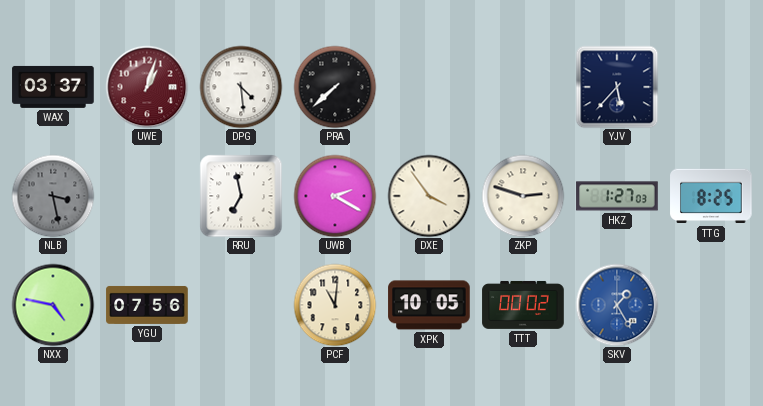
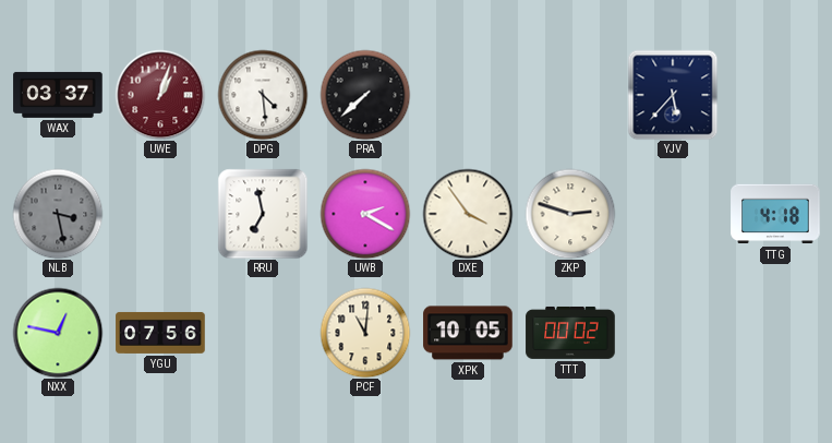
HKZ: 1:27 -> none (617, 196)
TTG: 8:25 -> 4:18 (775, 214)
NXX: 4:47 -> 12:47 (58, 333)
SKV: 1:25 -> none (617, 305)
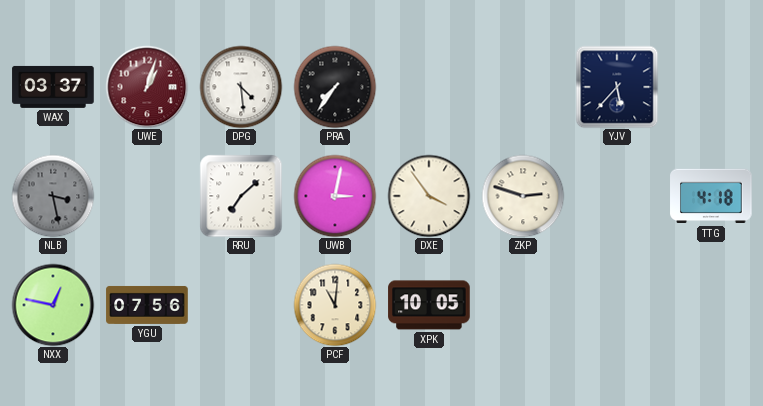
PRA: 7:38 -> 7:36 (335, 87)
RRU: 6:58 -> 7:08 (241, 196)
UWB: 2:20 -> 3:02 (335, 196)
TTT: 00:02 -> none (570, 333)
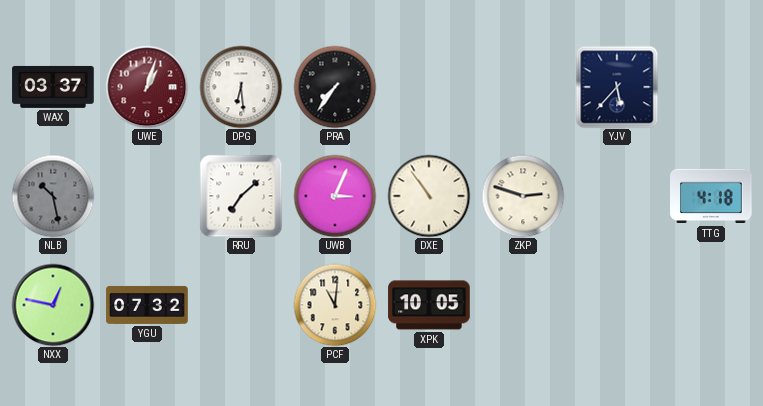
DPG: 4:29 -> 6:29 (241, 87)
NLB: 3:28 -> 10:28 (53, 196)
UWB: 3:02 -> 3:04 (335, 196)
DXE: 3:54 -> 10:54 (429, 196)
YGU: 07:56 -> 07:32 (147, 305)
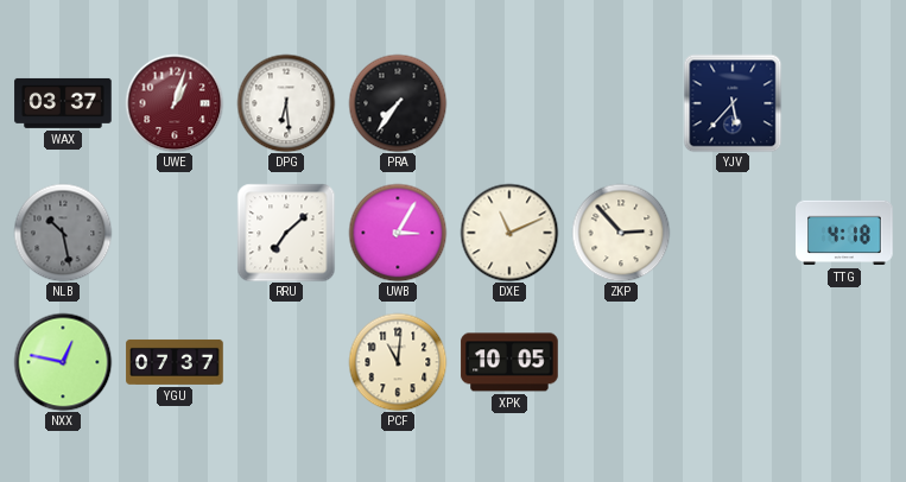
UWB: 3:04 -> 3:05 (398, 233)
DXE: 10:54 -> 11:11 (509, 233)
ZKP: 2:48 -> 2:53 (621, 233)
YGU: 07:32 -> 07:37 (175, 362)
